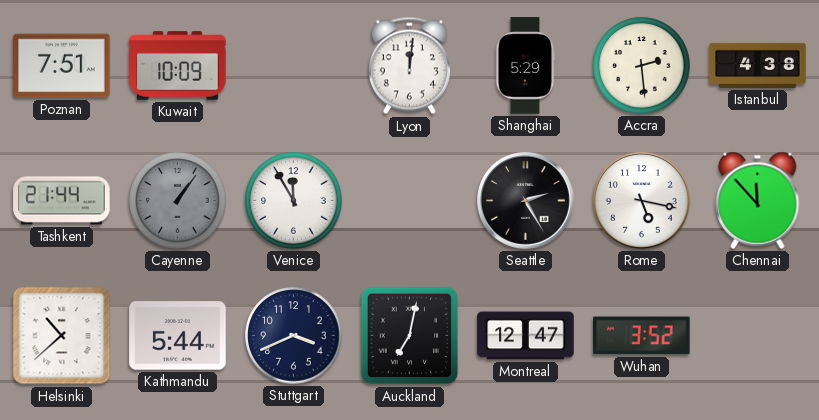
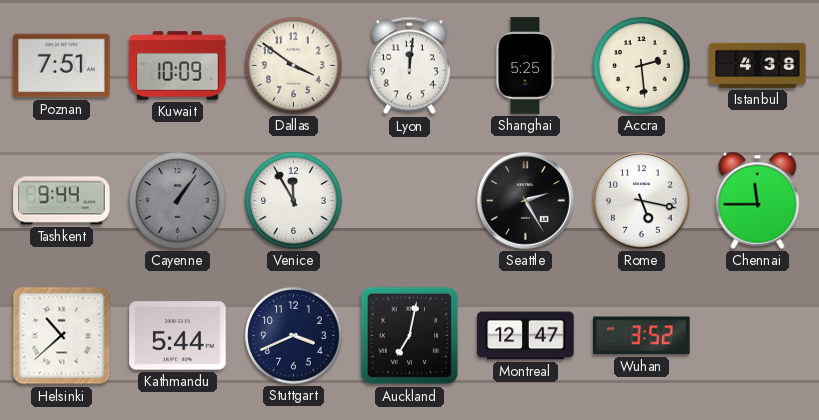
Dallas: none -> 3:51 (294, 66)
Shanghai: 5:29 -> 5:25 (525, 66)
Tashkent: 21:44 -> 9:44 (62, 201)
Chennai: 11:53 -> 11:45 (758, 200)
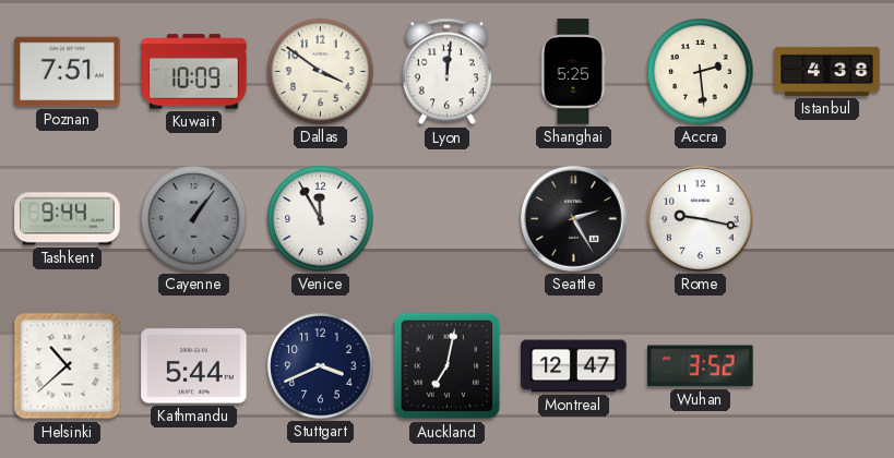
Rome: 5:17 -> 9:17 (701, 219)
Chennai: 11:45 -> none (758, 200)
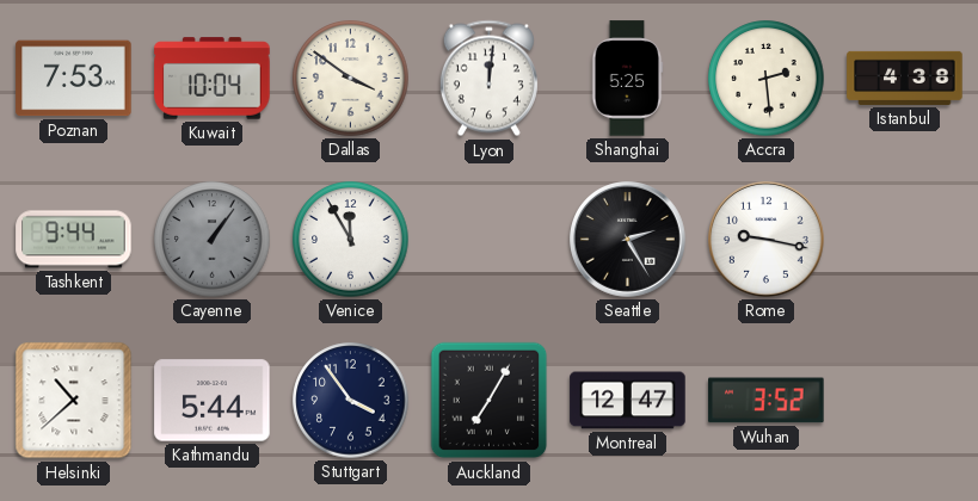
Poznan: 7:51 -> 7:53 (74, 79)
Kuwait: 10:09 -> 10:04 (213, 79)
Stuttgart: 3:41 -> 3:54 (351, 401)
Auckland: 7:02 -> 7:05 (490, 401)
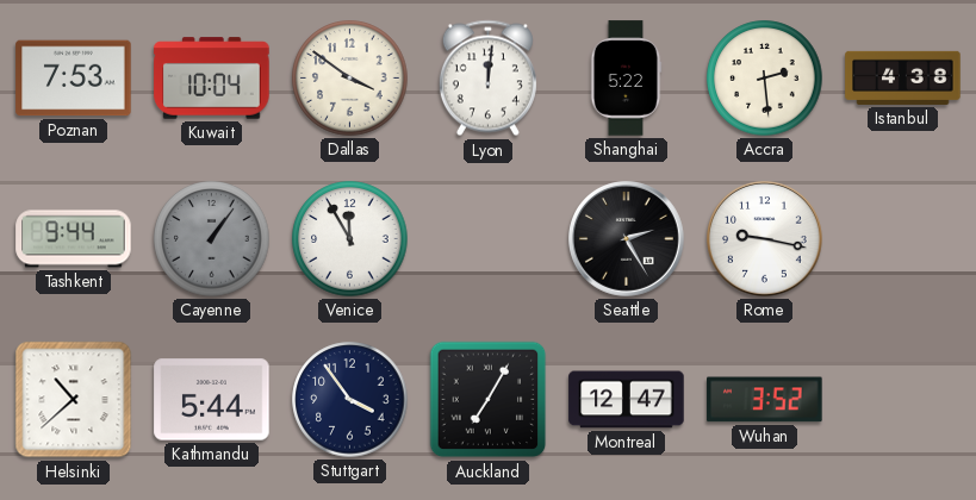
Shanghai: 5:25 -> 5:22 (626, 79)
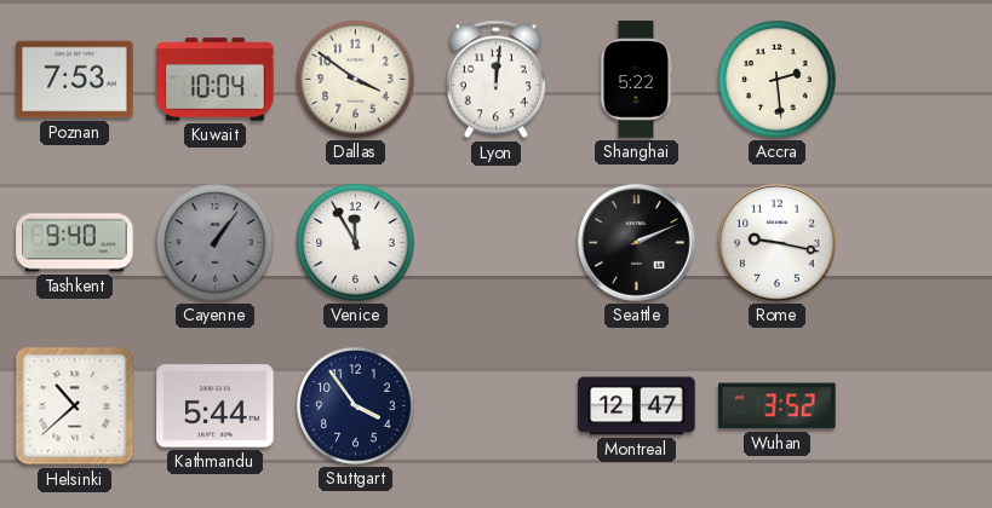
Istanbul: 4:38 -> none (903, 77)
Tashkent: 9:44 -> 9:40 (75, 243)
Seattle: 2:25 -> 2:11 (637, 243)
Auckland: 7:05 -> none (489, 400)
